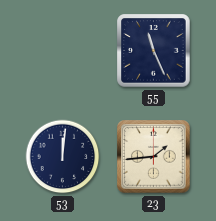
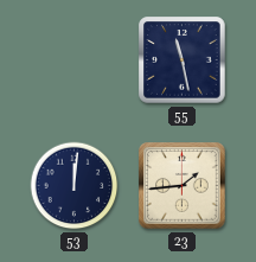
55: 11:26 -> 11:28 (183, 60)
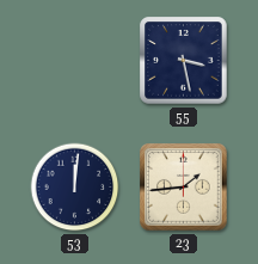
55: 11:28 -> 3:28 (184, 61)
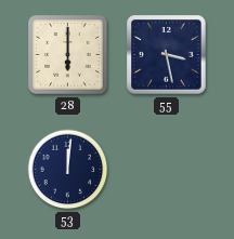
28: none -> 6:00 (68, 55)
23: 1:44 -> none (184, 188)
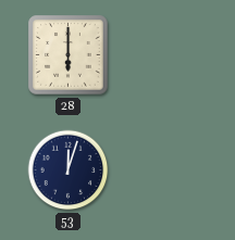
55: 3:28 -> none (167, 55)
53: 12:01 -> 12:03 (69, 170)
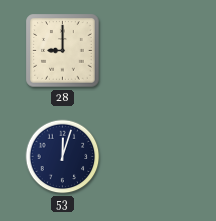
28: 6:00 -> 9:00 (63, 51)
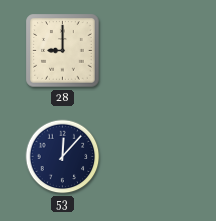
53: 12:03 -> 12:07 (63, 157)
